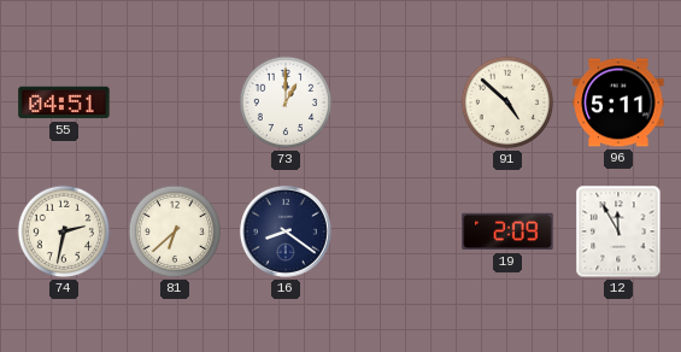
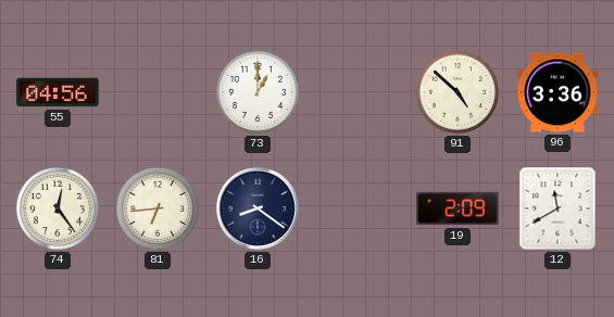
55: 04:51 -> 04:56 (58, 92)
96: 5:11 -> 3:36 (557, 92)
74: 2:32 -> 12:24 (58, 208)
81: 6:38 -> 6:44 (158, 208)
12: 11:55 -> 11:40 (557, 208)
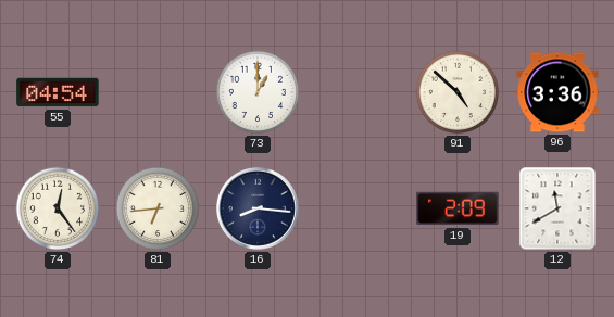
55: 04:56 -> 04:54 (58, 92)
16: 8:21 -> 8:16 (258, 208)
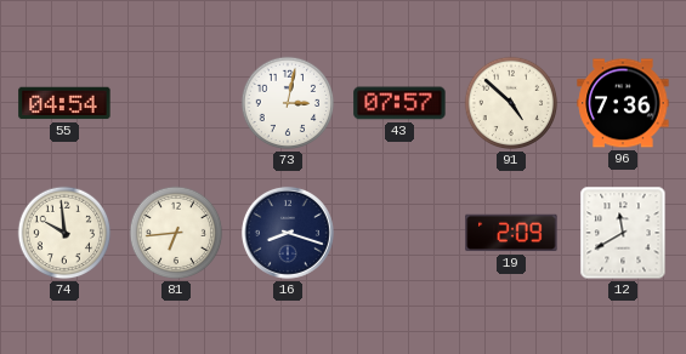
73: 1:00 -> 3:02 (288, 103)
43: none -> 07:57 (399, 103)
96: 3:36 -> 7:36 (623, 103)
74: 12:24 -> 9:59 (64, 233)
16: 8:16 -> 8:18 (288, 233)
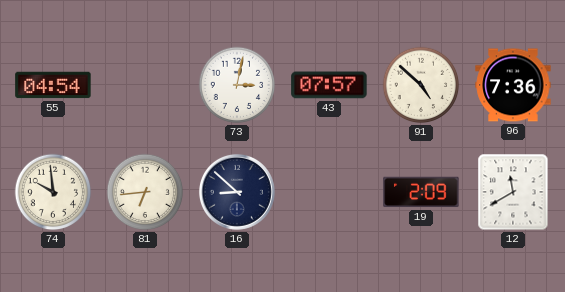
16: 8:18 -> 8:52 (237, 192)
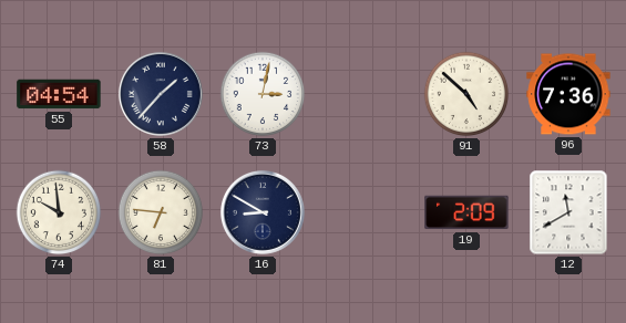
58: none -> 1:37 (161, 94)
43: 07:57 -> none (329, 85)
81: 6:44 -> 6:46 (161, 212)
16: 8:52 -> 8:50 (263, 212)
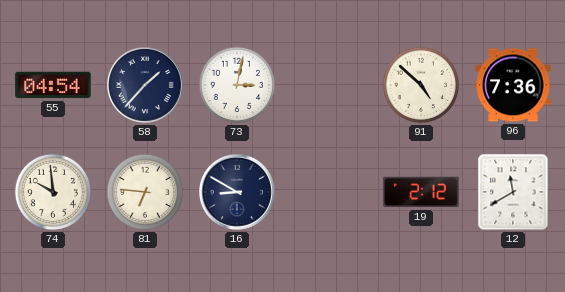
19: 2:09 -> 2:12 (421, 192)
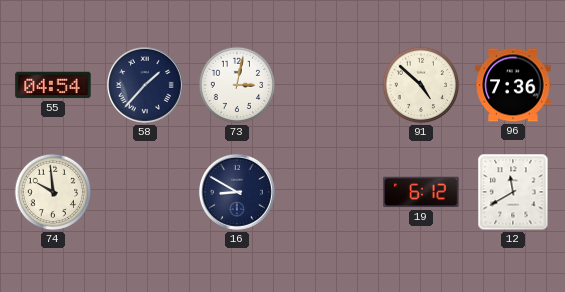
81: 6:46 -> none (145, 192)
19: 2:12 -> 6:12 (421, 192)
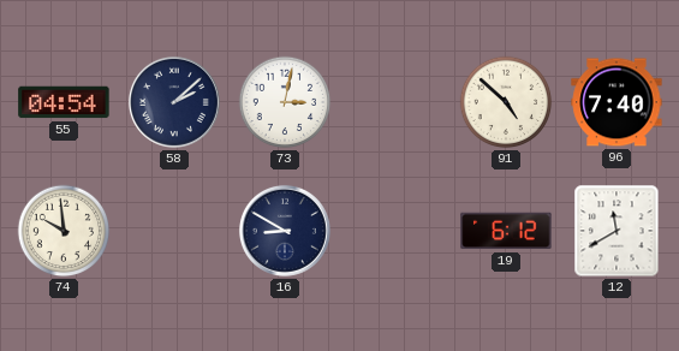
58: 1:37 -> 2:08 (174, 102)
96: 7:36 -> 7:40 (617, 102)
